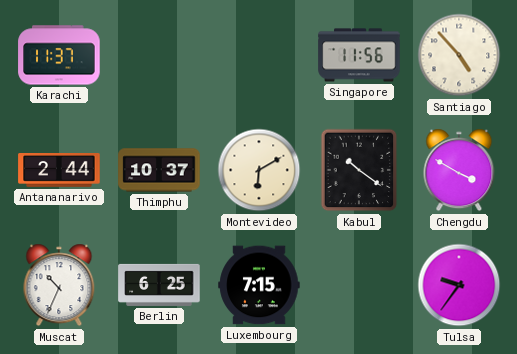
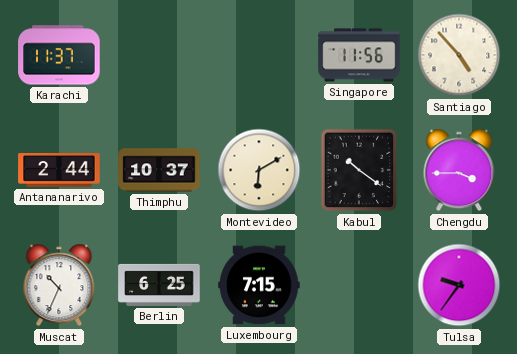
Chengdu: 3:50 -> 3:45 (459, 170)
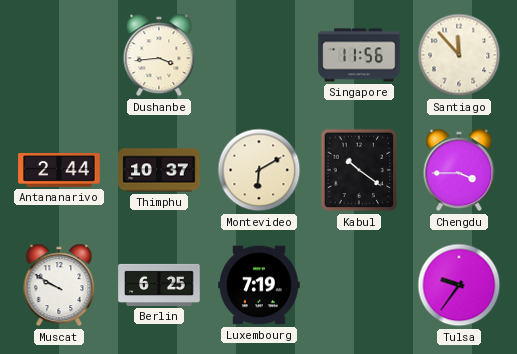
Karachi: 11:37 -> none (59, 55)
Dushanbe: none -> 3:44 (159, 55)
Santiago: 4:53 -> 11:53 (459, 55)
Muscat: 10:34 -> 9:50 (59, 285)
Luxembourg: 7:15 -> 7:19 (259, 285)
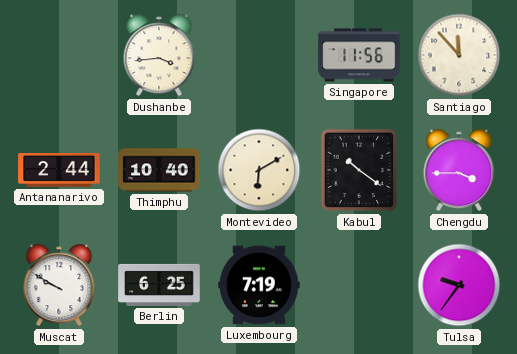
Thimphu: 10:37 -> 10:40 (159, 170)
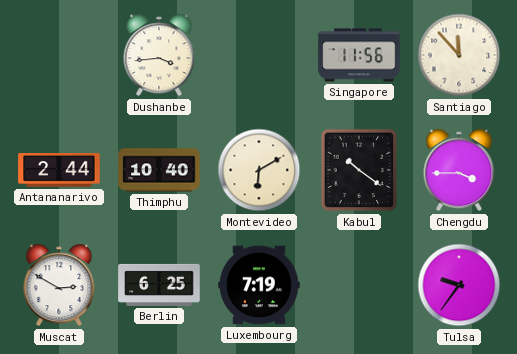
Muscat: 9:50 -> 2:50 (59, 285)
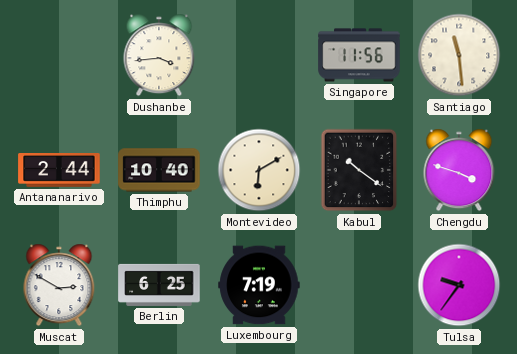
Santiago: 11:53 -> 11:29 (459, 55)
Chengdu: 3:45 -> 3:48 (459, 170)
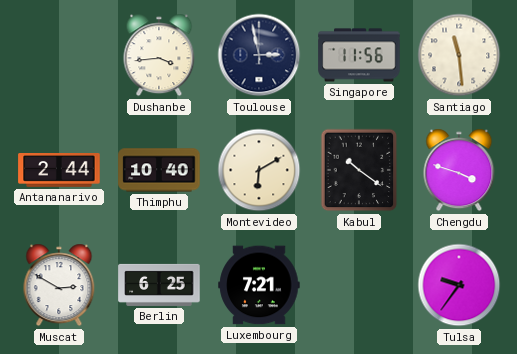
Toulouse: none -> 2:58 (259, 55)
Luxembourg: 7:19 -> 7:21 (259, 285)
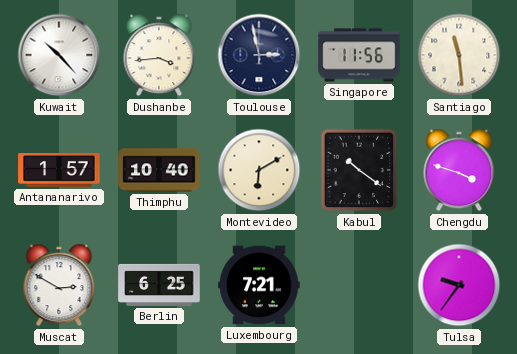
Kuwait: none -> 10:23 (59, 55)
Antananarivo: 2:44 -> 1:57 (59, 171)
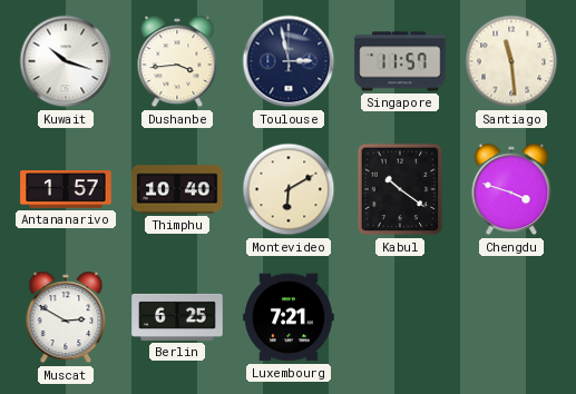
Kuwait: 10:23 -> 10:18 (66, 61)
Singapore: 11:56 -> 11:57 (400, 61)
Tulsa: 9:36 -> none (459, 285)
